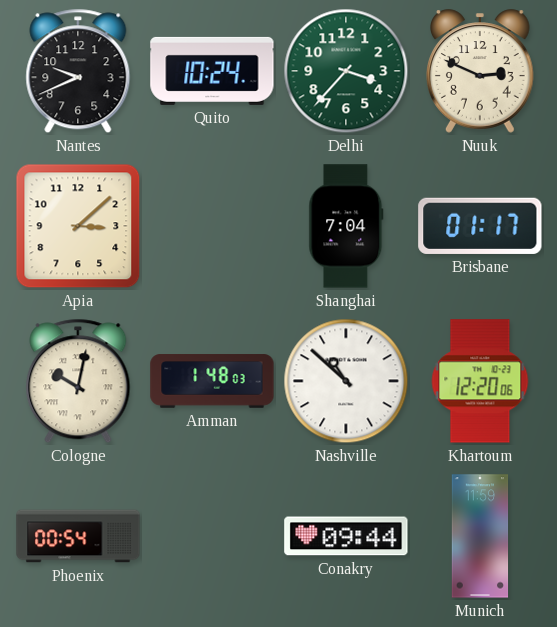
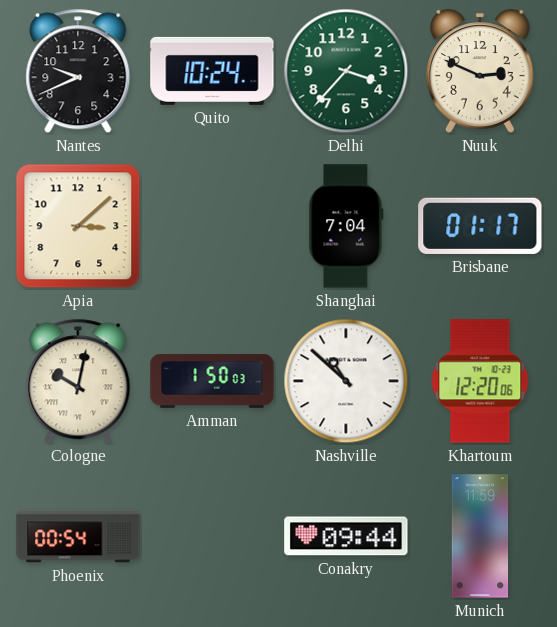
Amman: 1:48 -> 1:50 (212, 381)
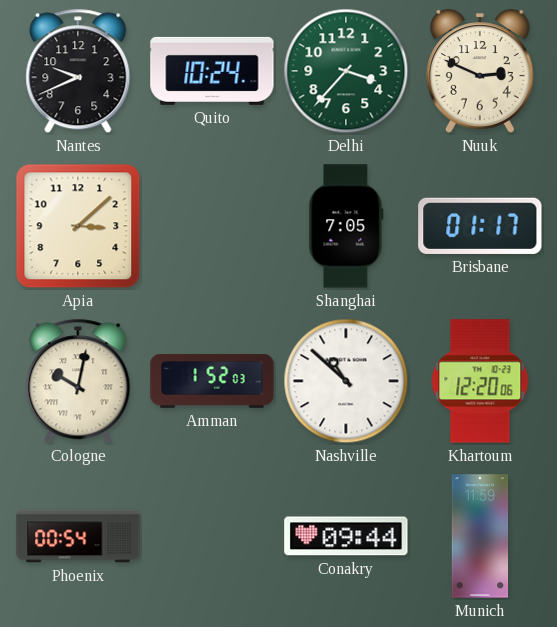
Shanghai: 7:04 -> 7:05 (346, 226)
Amman: 1:50 -> 1:52 (212, 381)
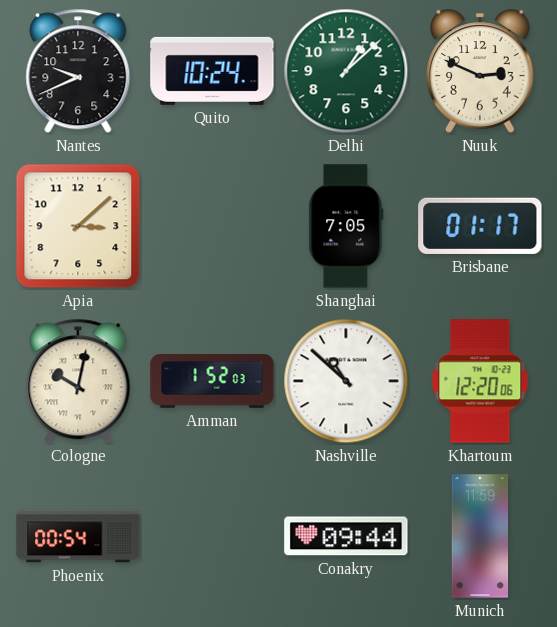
Delhi: 3:37 -> 1:08 (346, 71)
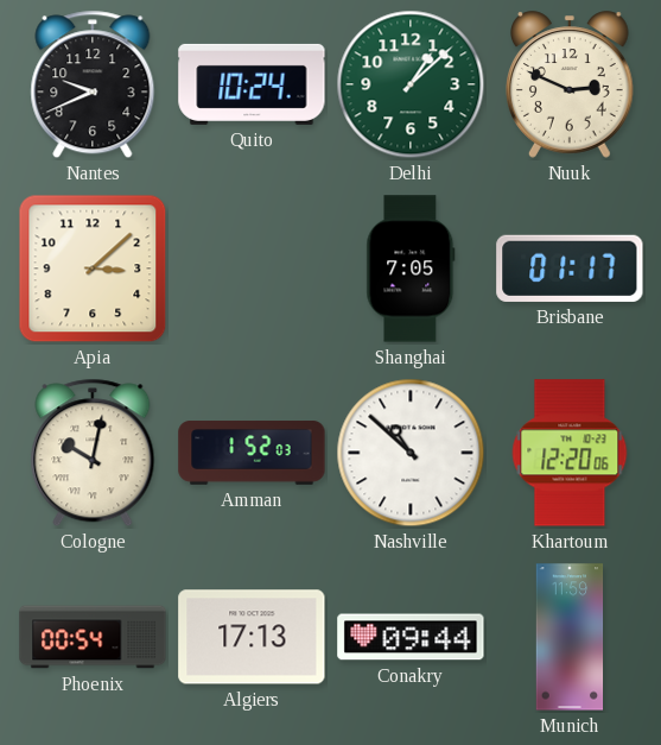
Algiers: none -> 17:13 (252, 637)
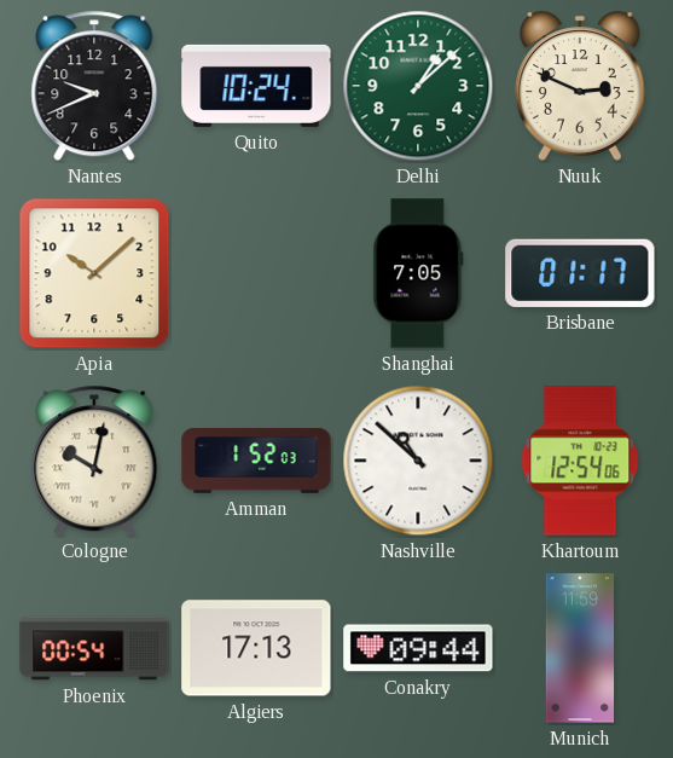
Apia: 3:08 -> 10:08 (94, 273)
Khartoum: 12:20 -> 12:54 (580, 461)
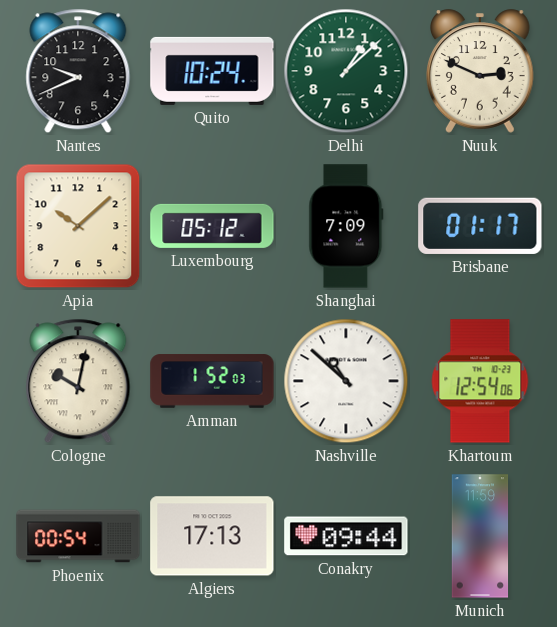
Luxembourg: none -> 05:12 (212, 226)
Shanghai: 7:05 -> 7:09 (346, 226)
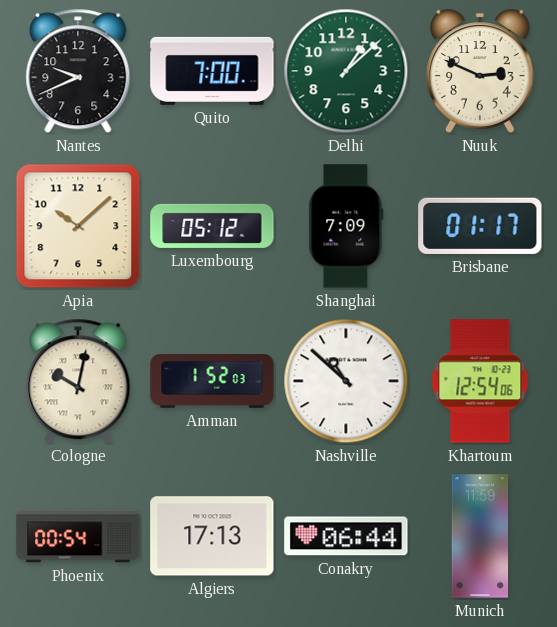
Quito: 10:24 -> 7:00 (212, 71)
Conakry: 09:44 -> 06:44 (346, 536)
